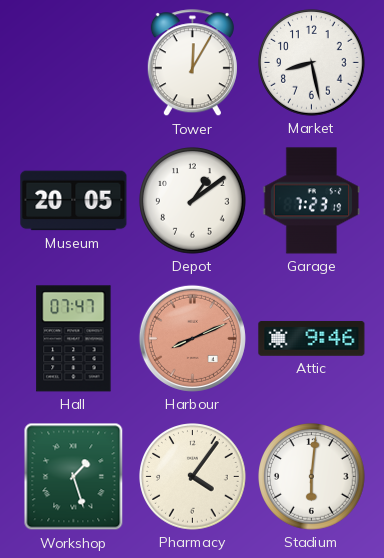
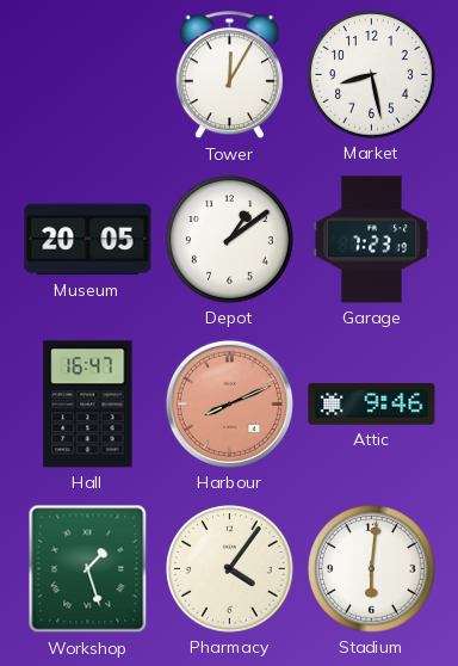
Hall: 07:47 -> 16:47 (88, 405)
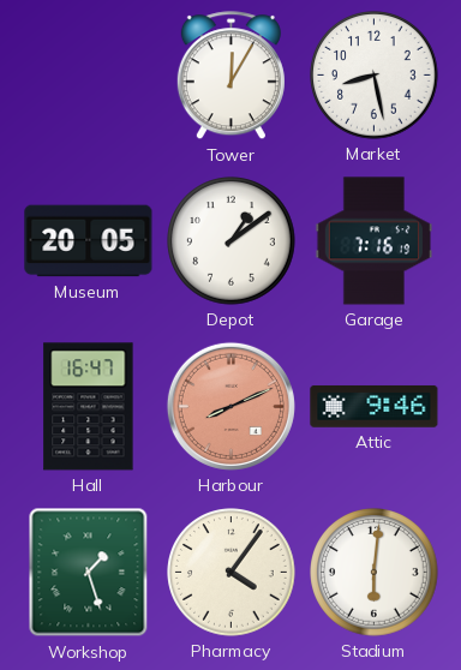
Garage: 7:23 -> 7:16 (373, 241)
